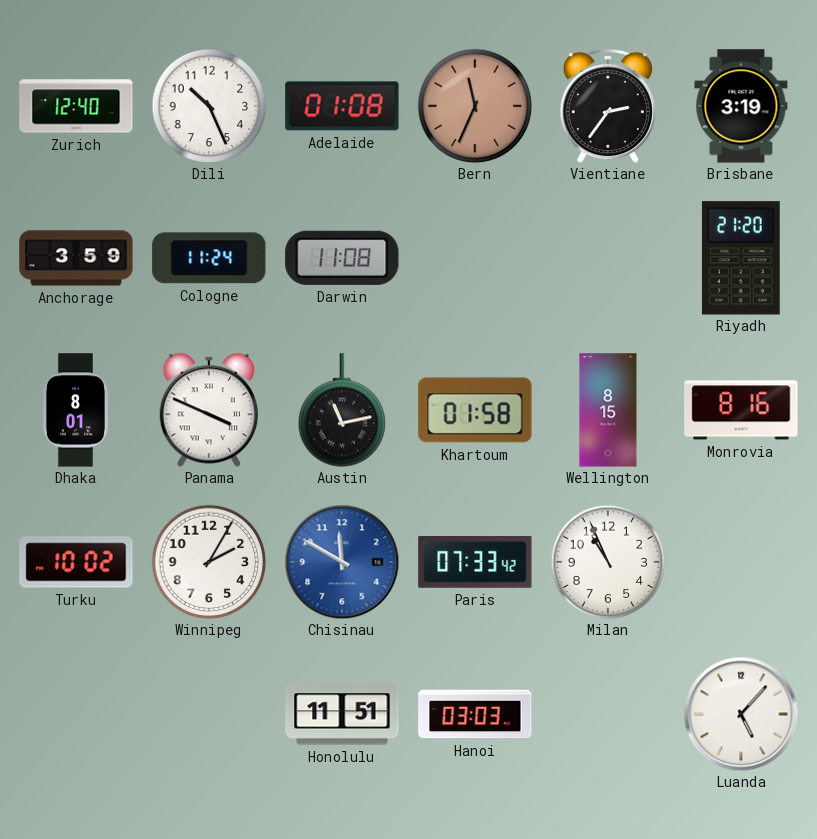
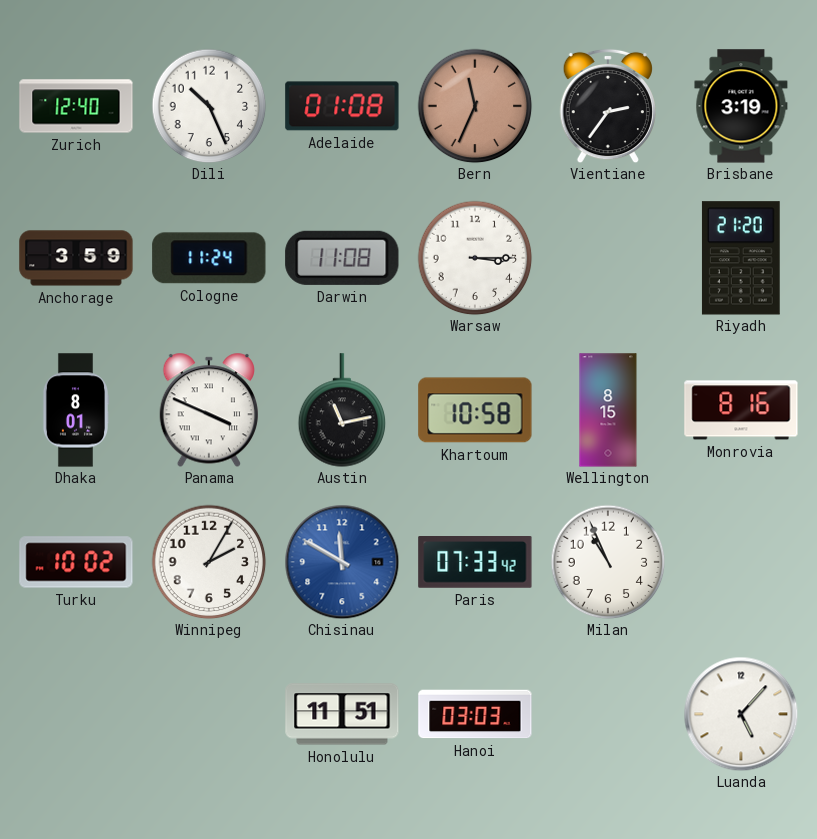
Warsaw: none -> 3:15 (475, 258)
Khartoum: 01:58 -> 10:58 (475, 410)
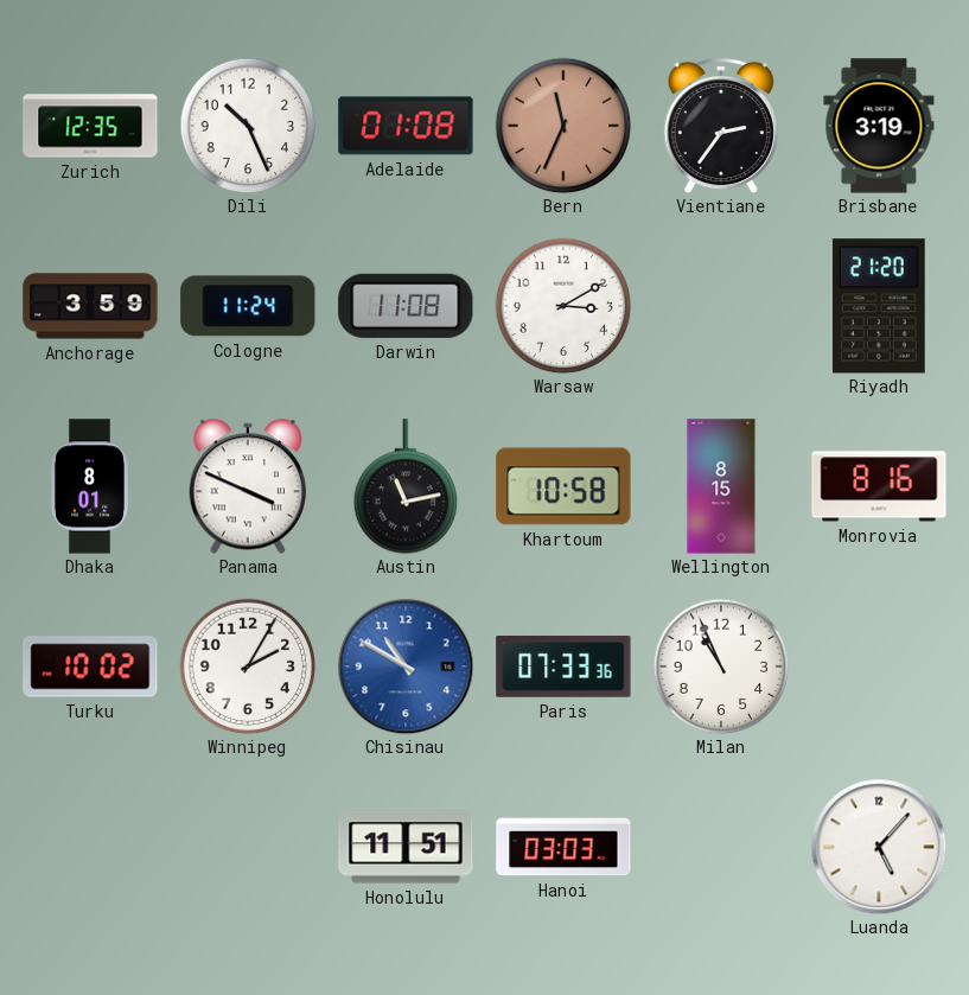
Zurich: 12:40 -> 12:35 (90, 126)
Warsaw: 3:15 -> 3:10 (563, 306)
Chisinau: 11:50 -> 10:50 (406, 666)
Paris: 07:33:42 -> 07:33:36 (563, 668)
